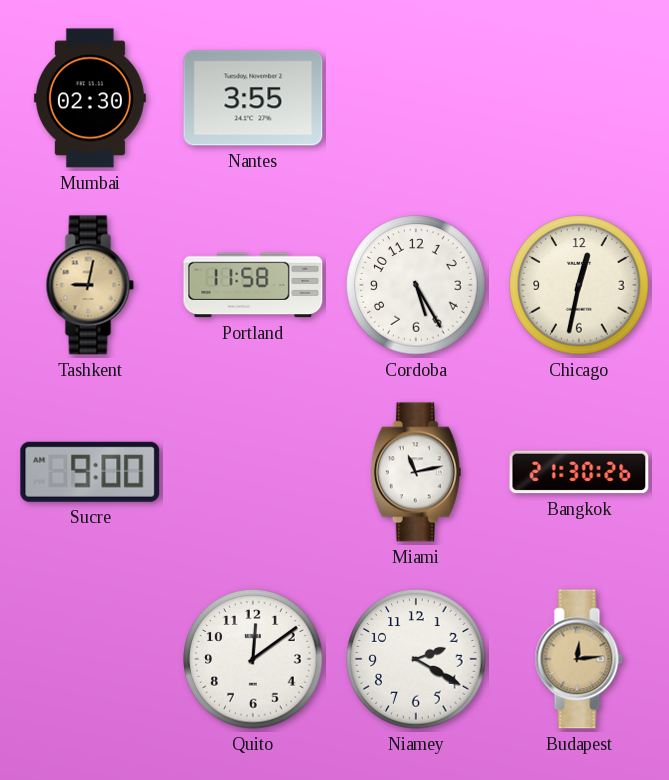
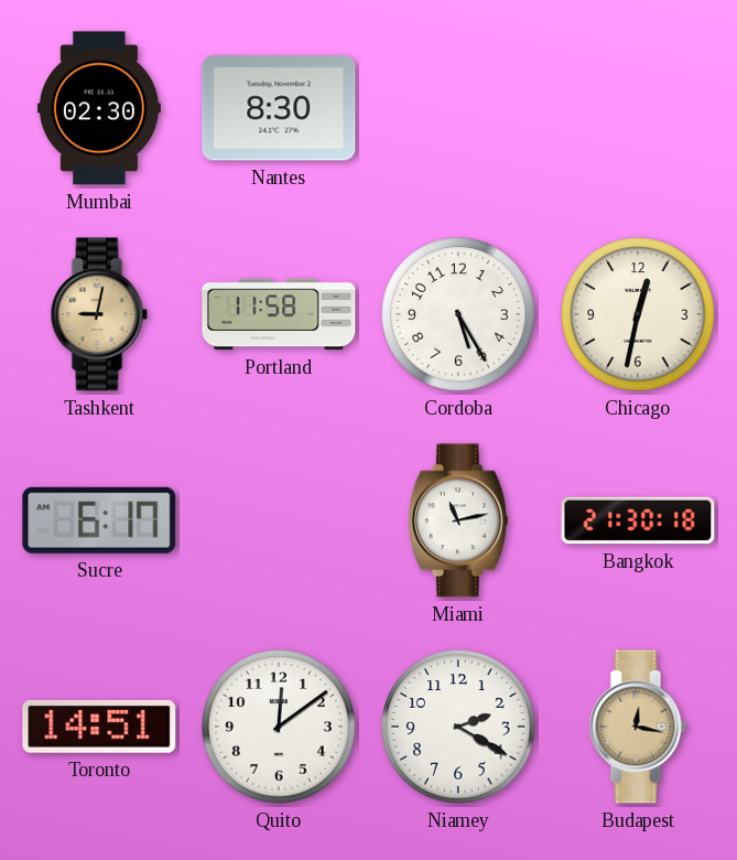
Nantes: 3:55 -> 8:30 (279, 108)
Sucre: 9:00 -> 6:17 (99, 520)
Bangkok: 21:30:26 -> 21:30:18 (638, 520)
Toronto: none -> 14:51 (99, 727)
Budapest: 12:14 -> 12:17 (638, 727)
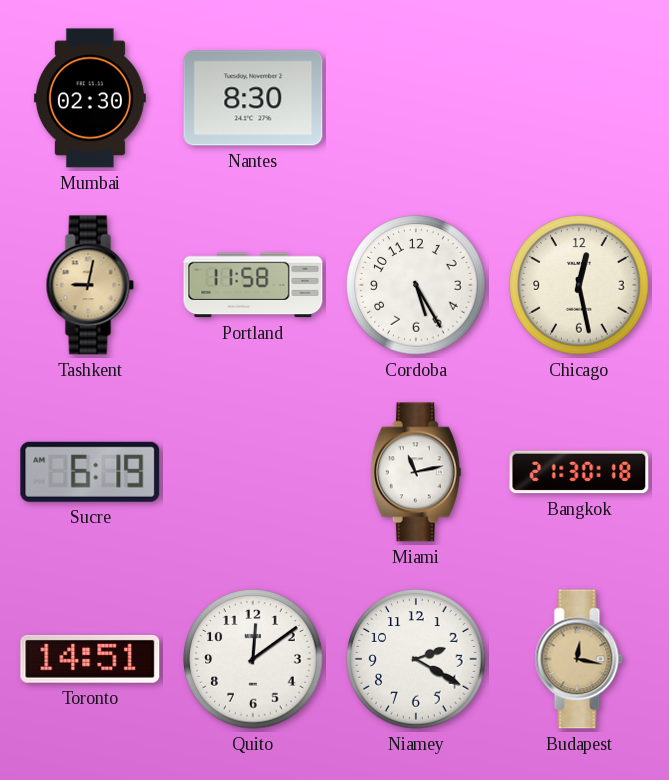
Chicago: 12:32 -> 12:28 (579, 285)
Sucre: 6:17 -> 6:19 (90, 472)
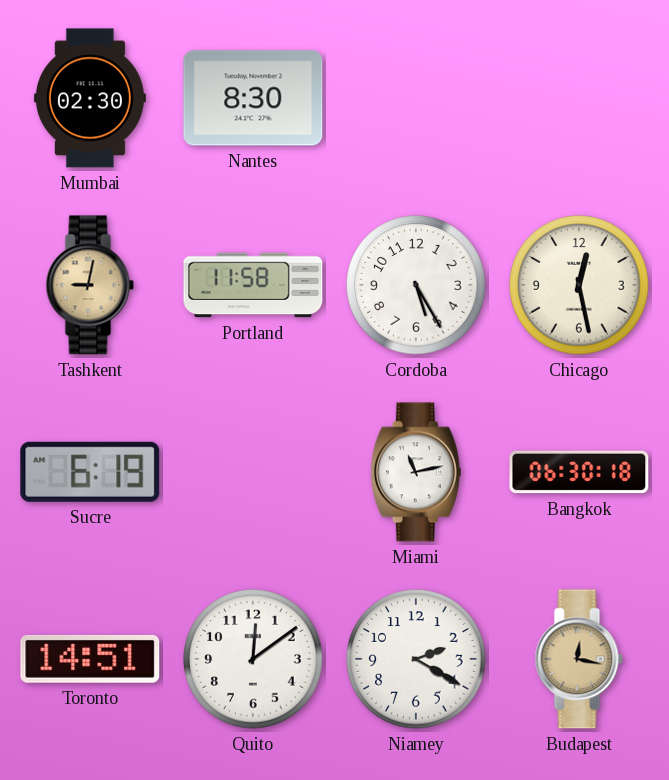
Bangkok: 21:30 -> 06:30 (579, 472)
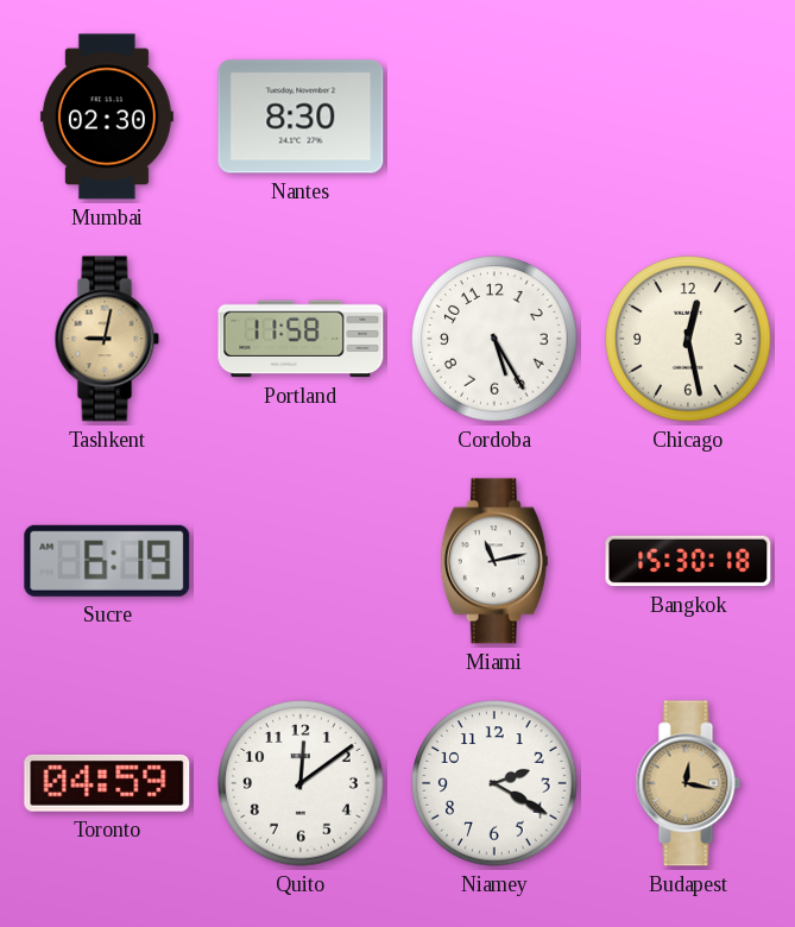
Bangkok: 06:30 -> 15:30 (688, 561)
Toronto: 14:51 -> 04:59 (107, 783)
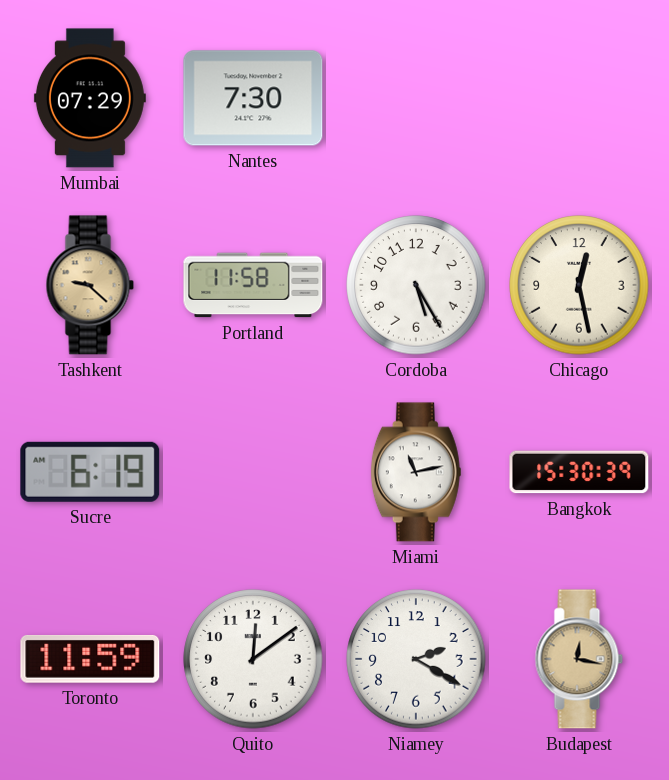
Mumbai: 02:30 -> 07:29 (90, 98)
Nantes: 8:30 -> 7:30 (253, 98)
Tashkent: 9:02 -> 9:22 (90, 285)
Bangkok: 15:30:18 -> 15:30:39 (579, 472)
Toronto: 04:59 -> 11:59 (90, 659)
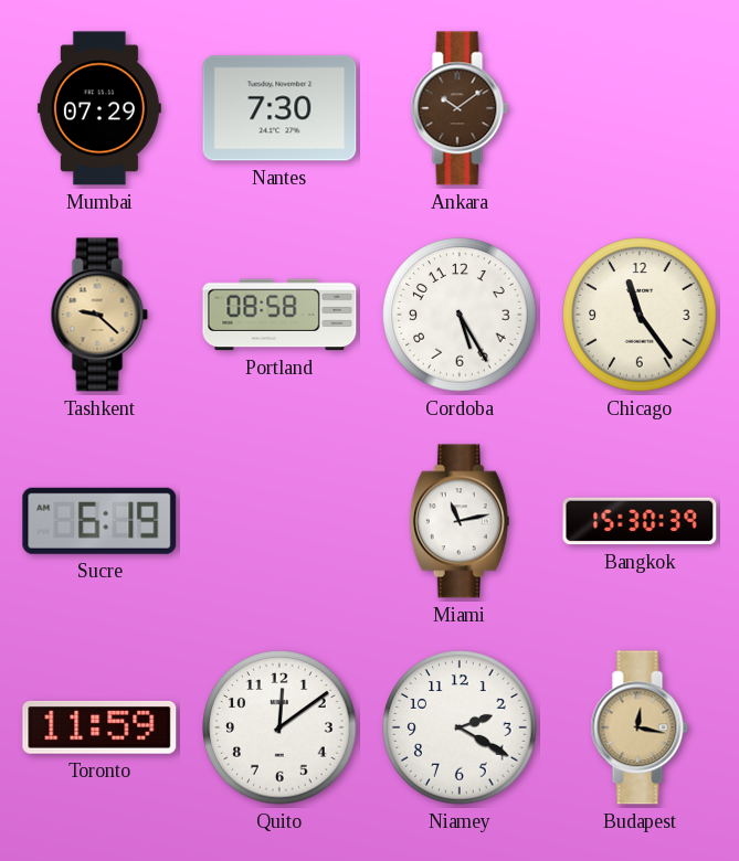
Ankara: none -> 10:09 (460, 108)
Portland: 11:58 -> 08:58 (279, 315)
Chicago: 12:28 -> 11:24 (640, 315)
